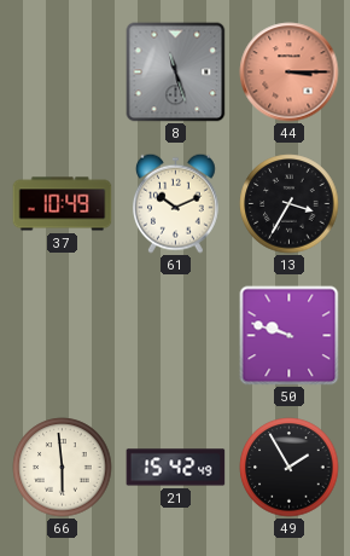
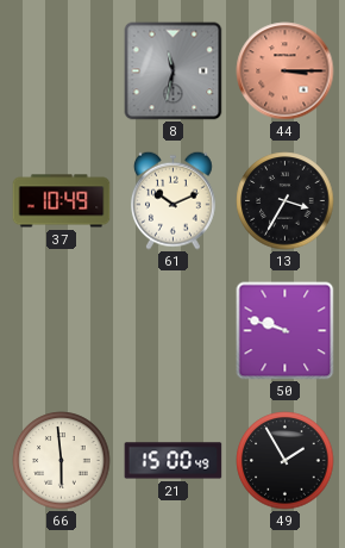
8: 11:27 -> 11:32 (174, 71)
21: 15:42 -> 15:00 (174, 461)
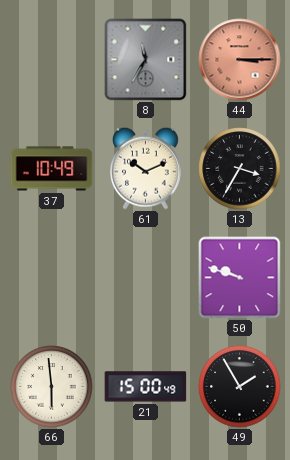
8: 11:32 -> 11:35 (146, 60)
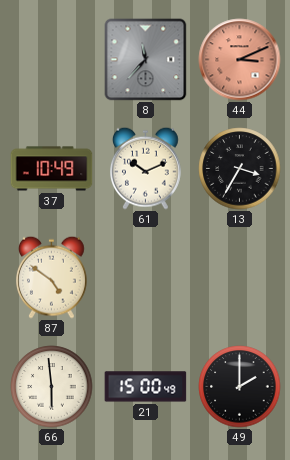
8: 11:35 -> 11:37 (146, 60)
44: 3:15 -> 3:11 (240, 60)
87: none -> 4:51 (52, 277)
50: 9:48 -> none (240, 278)
49: 1:55 -> 2:00 (240, 387)
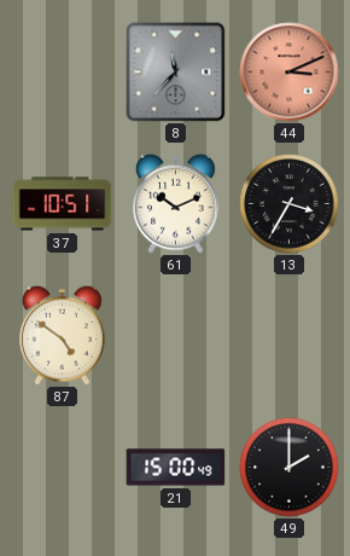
37: 10:49 -> 10:51 (63, 204)
66: 5:59 -> none (52, 387)
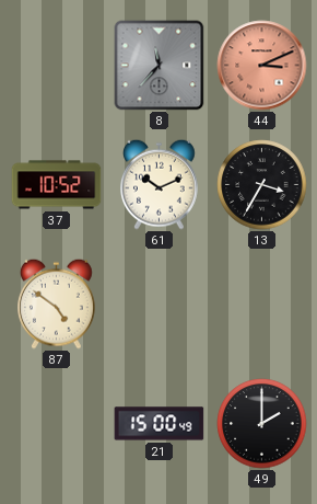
37: 10:51 -> 10:52 (57, 185)
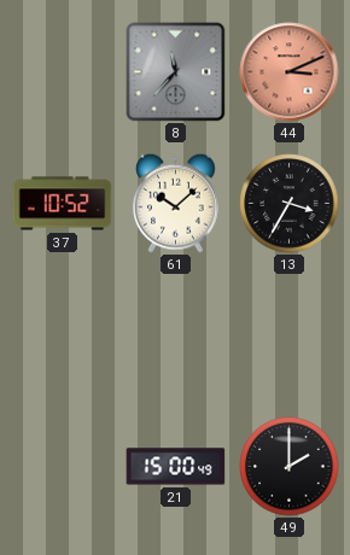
61: 10:11 -> 10:08 (176, 203)
87: 4:51 -> none (57, 303)
